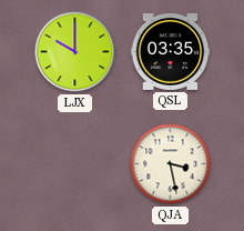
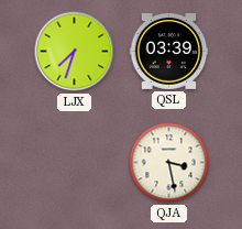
LJX: 10:00 -> 7:33 (75, 52)
QSL: 03:35 -> 03:39 (169, 51)
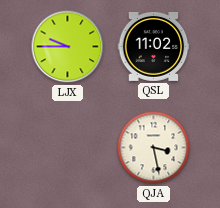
LJX: 7:33 -> 9:45 (68, 47)
QSL: 03:39 -> 11:02 (154, 46)
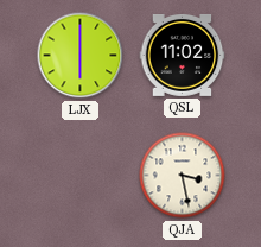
LJX: 9:45 -> 6:00 (81, 56)
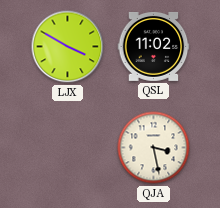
LJX: 6:00 -> 3:50 (68, 47)
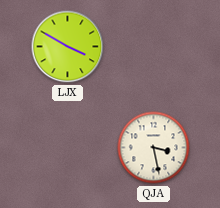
QSL: 11:02 -> none (154, 46)
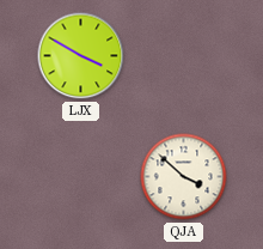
QJA: 3:28 -> 3:52 (184, 177)
